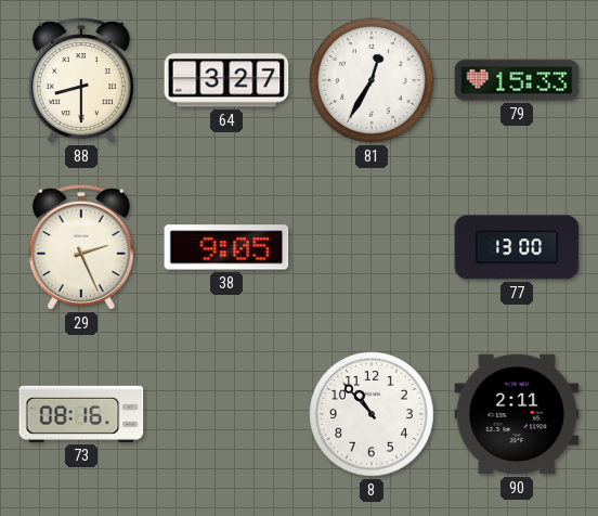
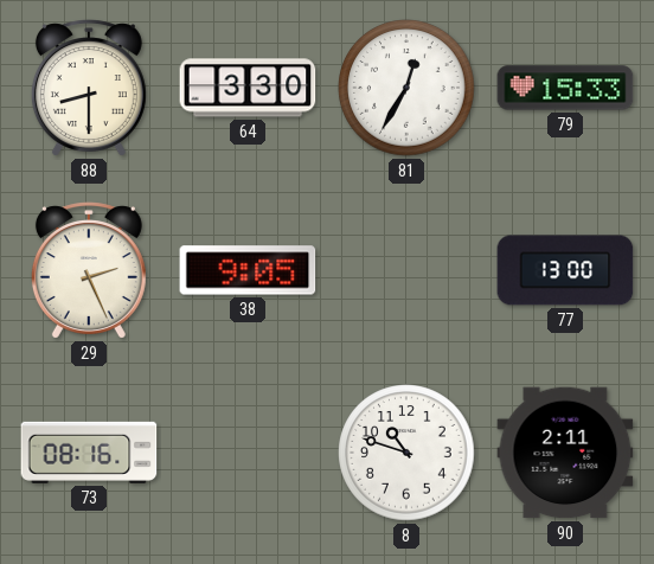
64: 3:27 -> 3:30 (248, 88)
8: 10:53 -> 10:48 (406, 453)
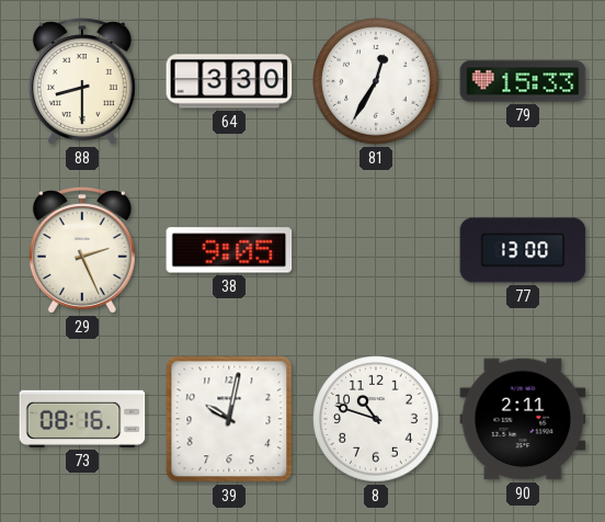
39: none -> 10:02 (229, 419)
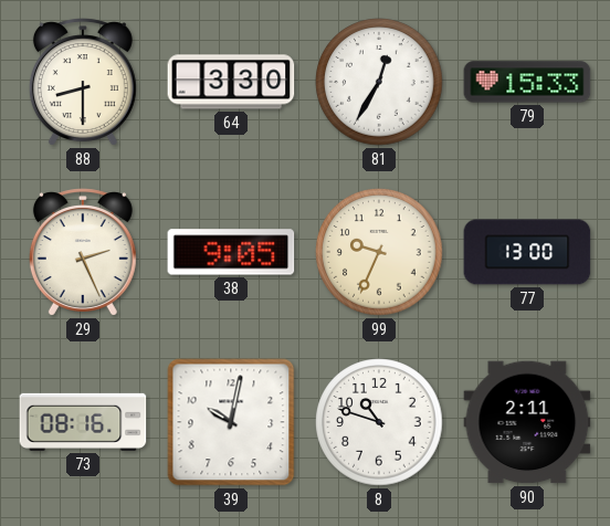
99: none -> 9:34 (379, 252)
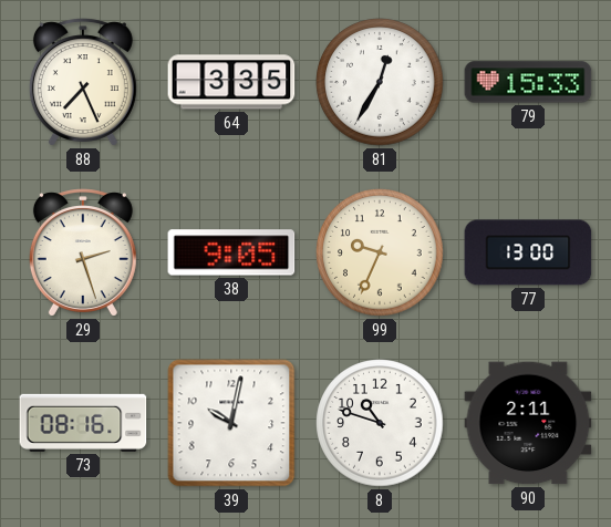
88: 8:30 -> 7:26 (83, 82)
64: 3:30 -> 3:35 (231, 82)
29: 2:26 -> 2:27 (83, 252)
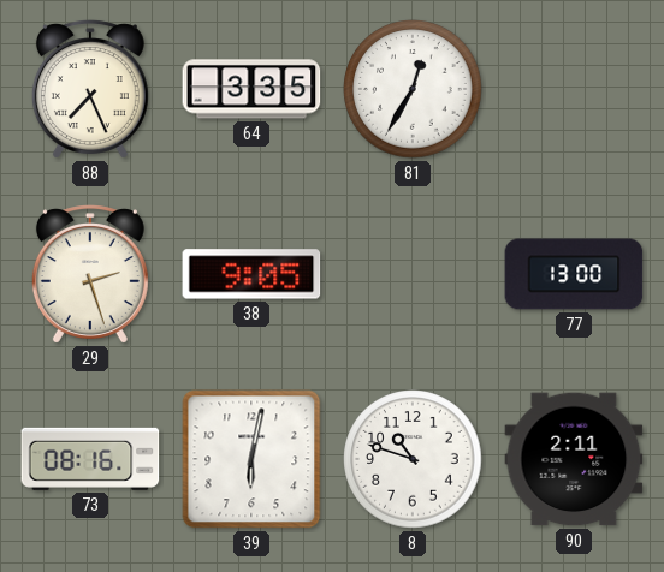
79: 15:33 -> none (528, 82)
99: 9:34 -> none (380, 252)
39: 10:02 -> 6:02 (251, 459)
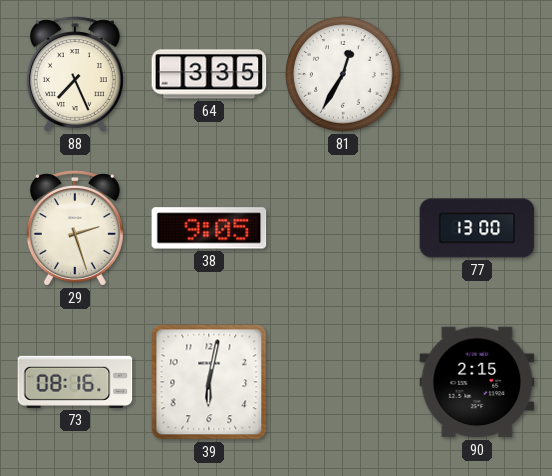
8: 10:48 -> none (413, 459)
90: 2:11 -> 2:15 (477, 382)
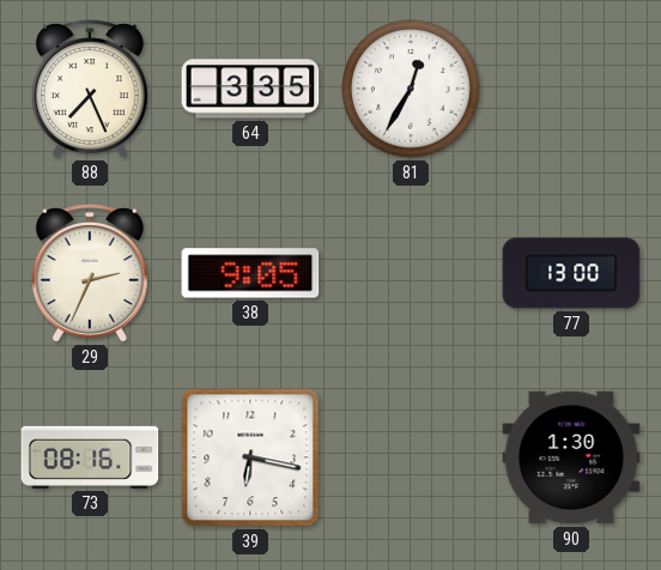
29: 2:27 -> 2:34 (90, 273)
39: 6:02 -> 6:17 (250, 457)
90: 2:15 -> 1:30 (571, 457)
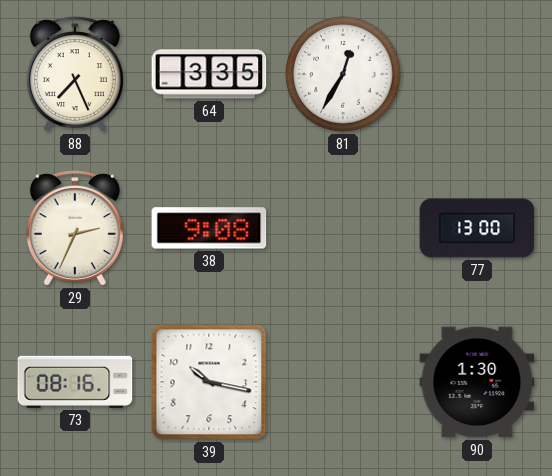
38: 9:05 -> 9:08 (209, 228)
39: 6:17 -> 10:17 (209, 382)
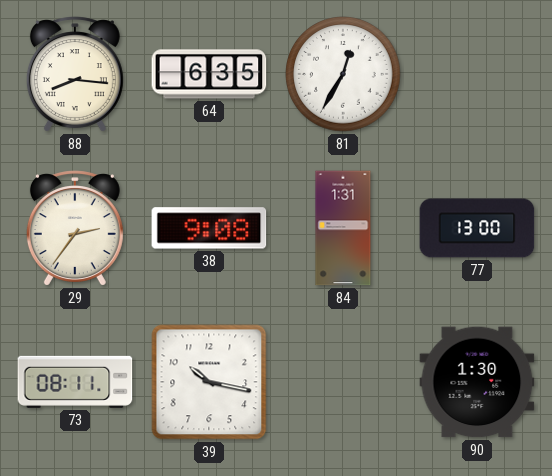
88: 7:26 -> 8:16 (75, 74)
64: 3:35 -> 6:35 (209, 74)
29: 2:34 -> 2:36 (75, 228)
84: none -> 1:31 (343, 228)
73: 08:16 -> 08:11 (75, 382)
